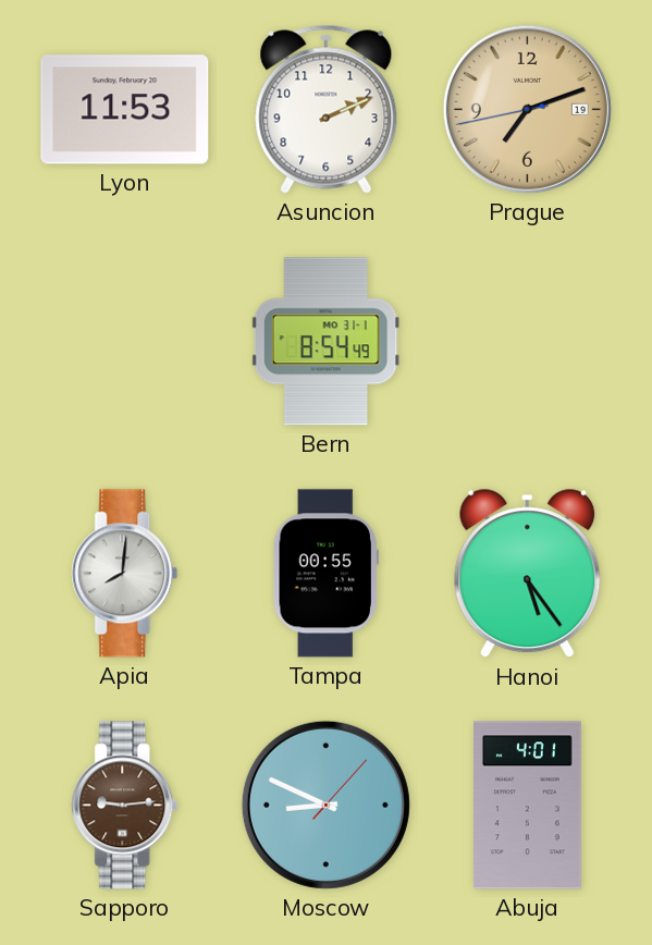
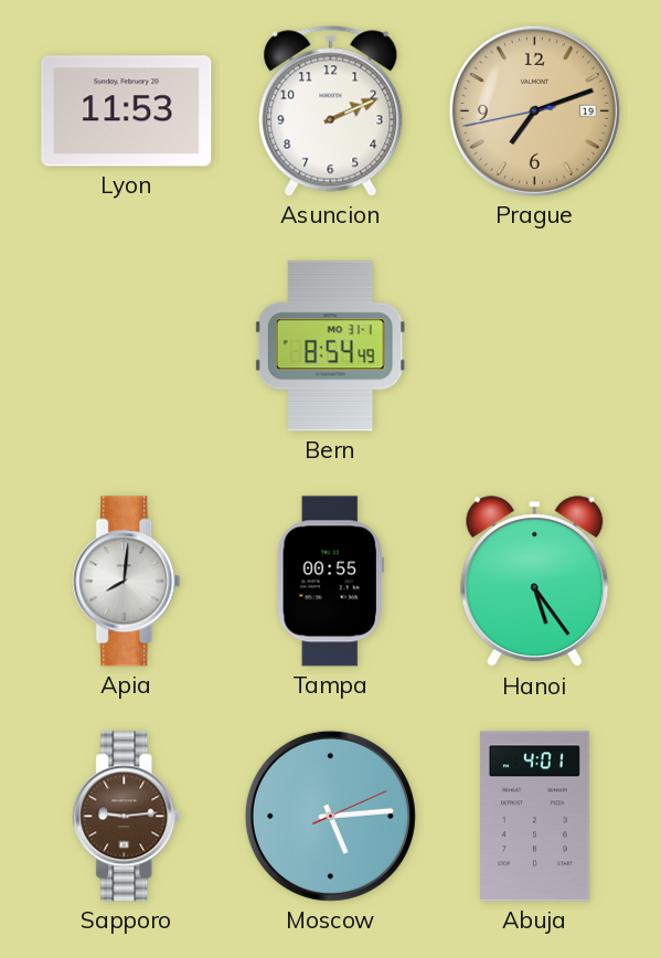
Moscow: 8:49 -> 5:14 (330, 816)
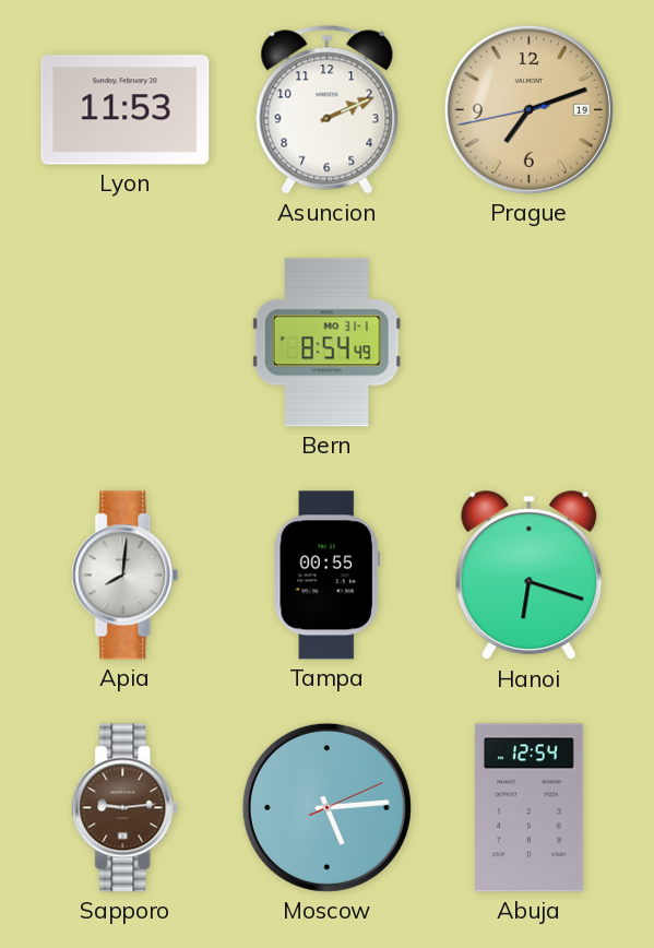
Hanoi: 5:24 -> 6:18 (530, 576)
Abuja: 4:01 -> 12:54 (530, 808)
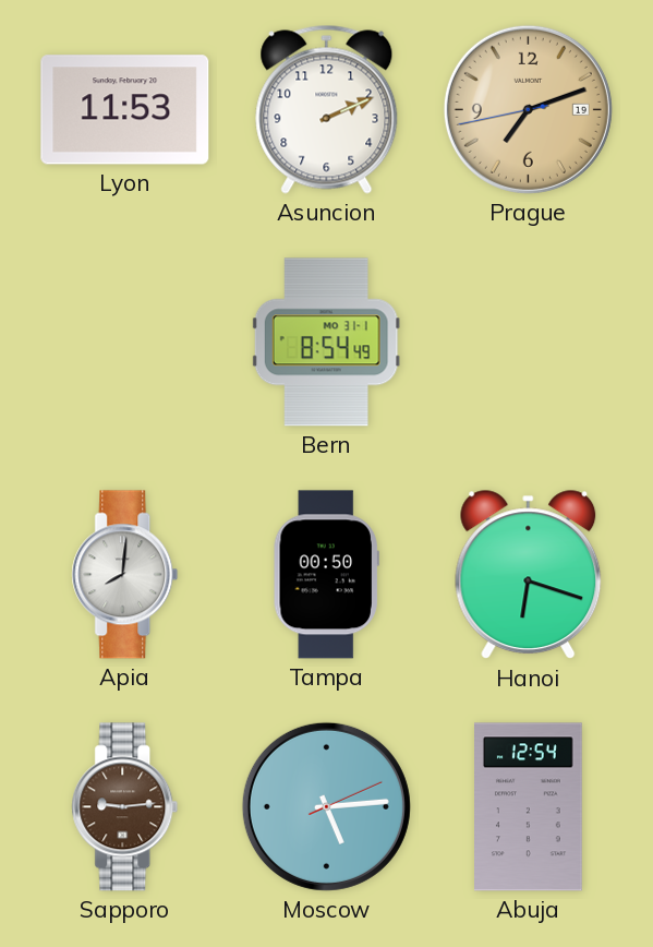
Tampa: 00:55 -> 00:50 (326, 575)
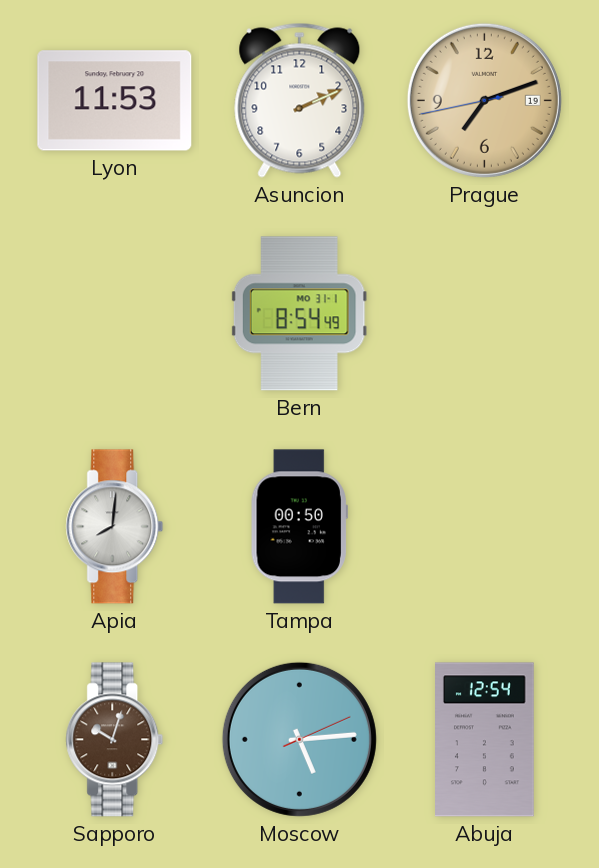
Hanoi: 6:18 -> none (529, 575)
Sapporo: 9:14 -> 10:03 (115, 740)
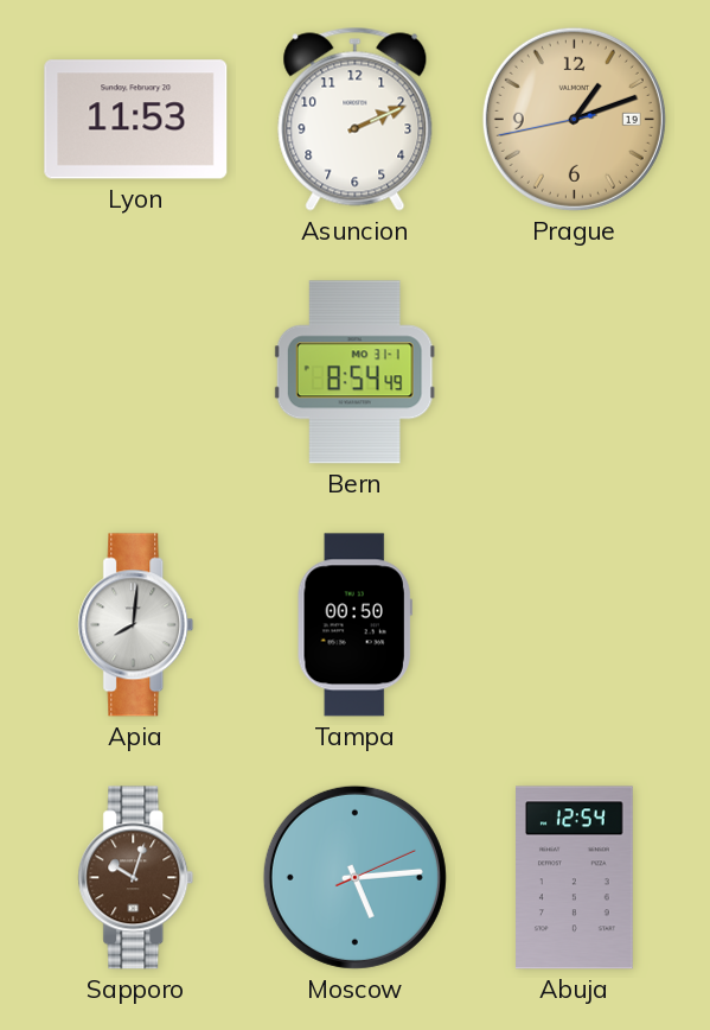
Prague: 7:11 -> 1:11 (574, 119)
